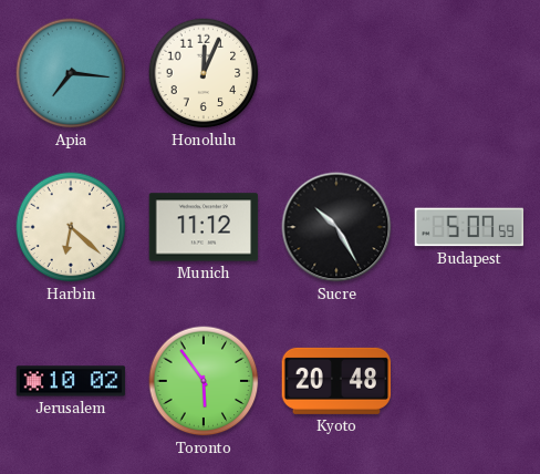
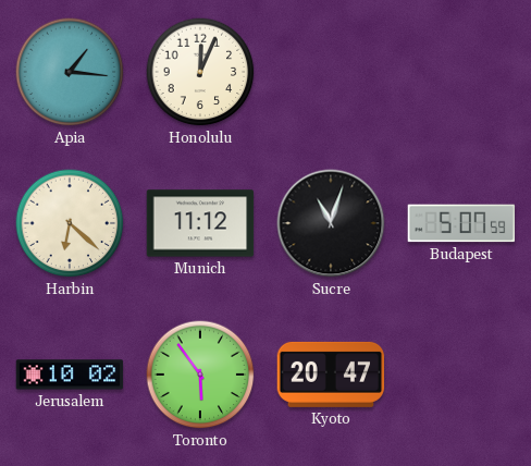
Apia: 7:16 -> 1:16 (70, 72)
Sucre: 10:25 -> 11:03 (331, 223)
Kyoto: 20:48 -> 20:47 (331, 375)
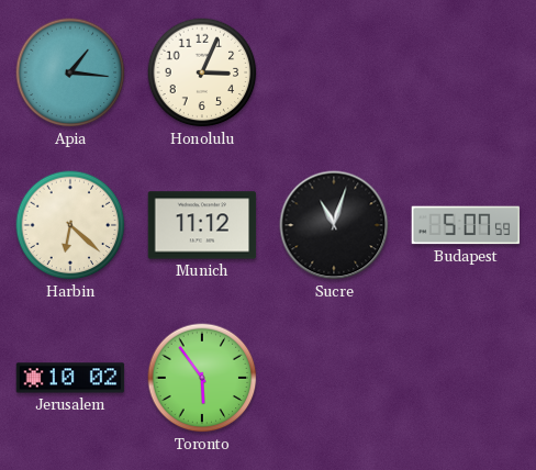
Honolulu: 12:04 -> 3:04 (202, 72)
Kyoto: 20:47 -> none (331, 375)
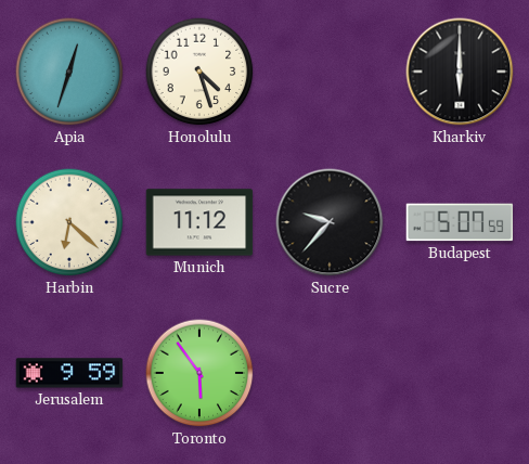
Apia: 1:16 -> 12:33 (69, 72)
Honolulu: 3:04 -> 4:27 (199, 72)
Kharkiv: none -> 6:00 (460, 72)
Sucre: 11:03 -> 9:37 (330, 222)
Jerusalem: 10:02 -> 9:59 (69, 373)
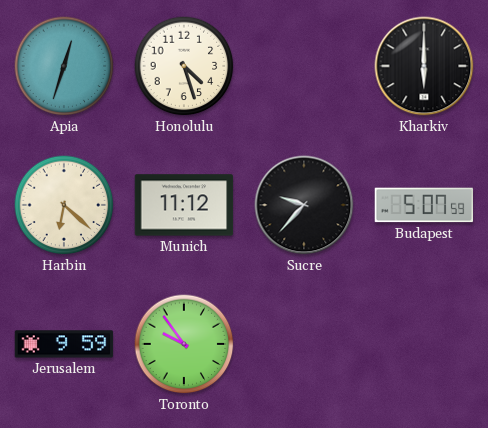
Toronto: 5:54 -> 9:54 (184, 344)
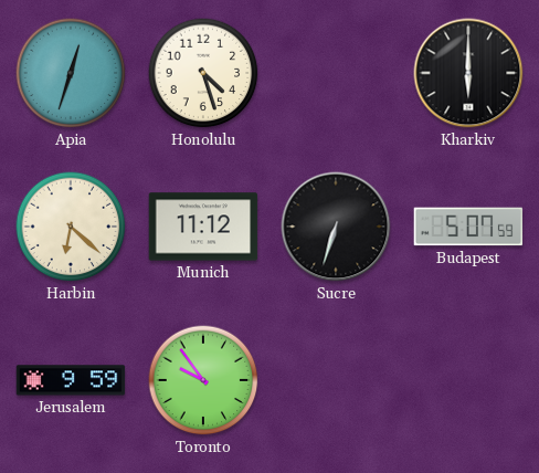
Sucre: 9:37 -> 6:33 (336, 227)
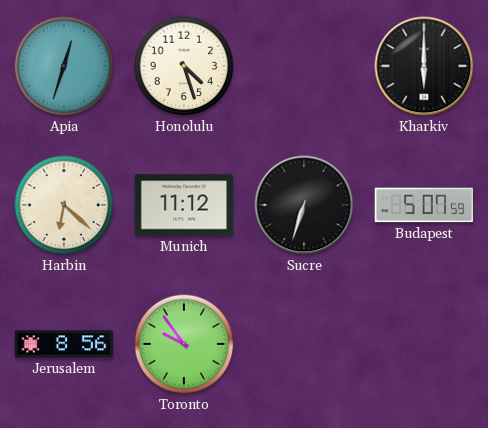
Jerusalem: 9:59 -> 8:56 (64, 344)
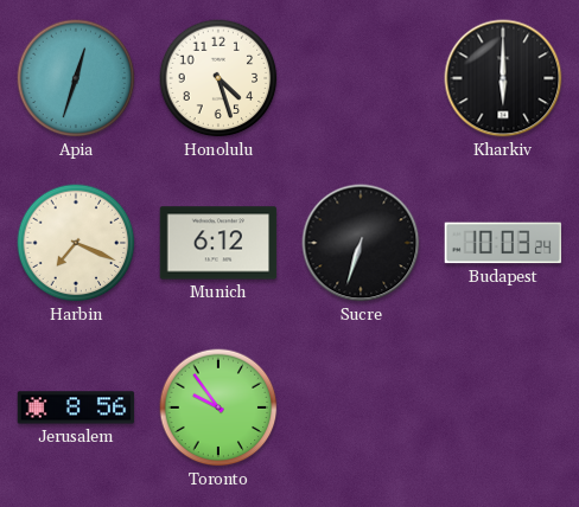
Harbin: 6:22 -> 7:19 (76, 243)
Munich: 11:12 -> 6:12 (218, 243)
Budapest: 5:07 -> 10:03 (503, 243)
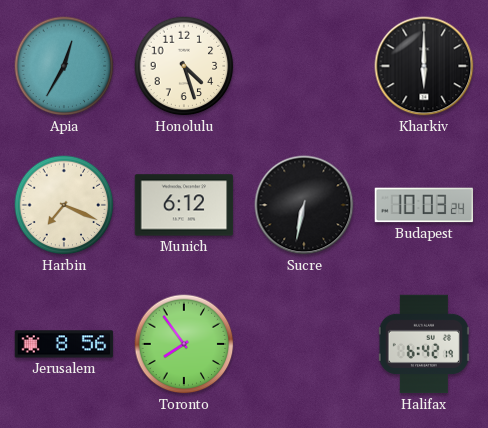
Apia: 12:33 -> 12:35 (64, 66)
Sucre: 6:33 -> 6:32 (304, 205)
Toronto: 9:54 -> 7:54 (184, 344)
Halifax: none -> 6:42 (424, 344)
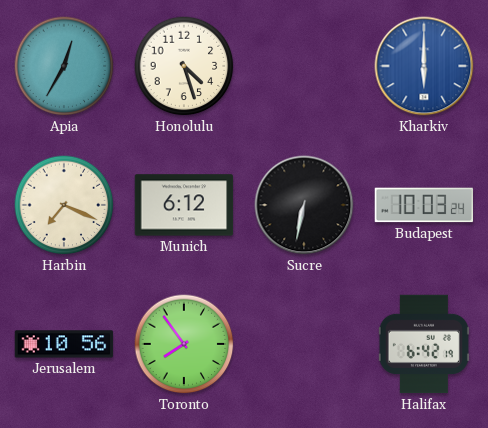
Kharkiv dial: black -> blue (424, 66)
Jerusalem: 8:56 -> 10:56 (64, 344)
